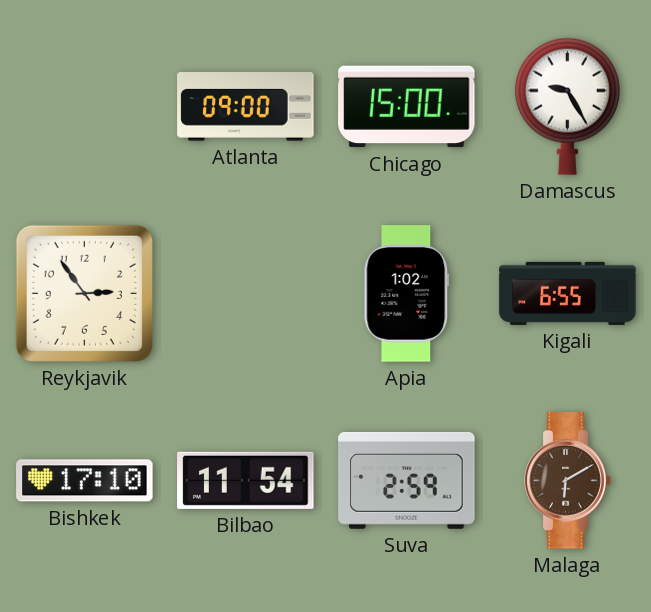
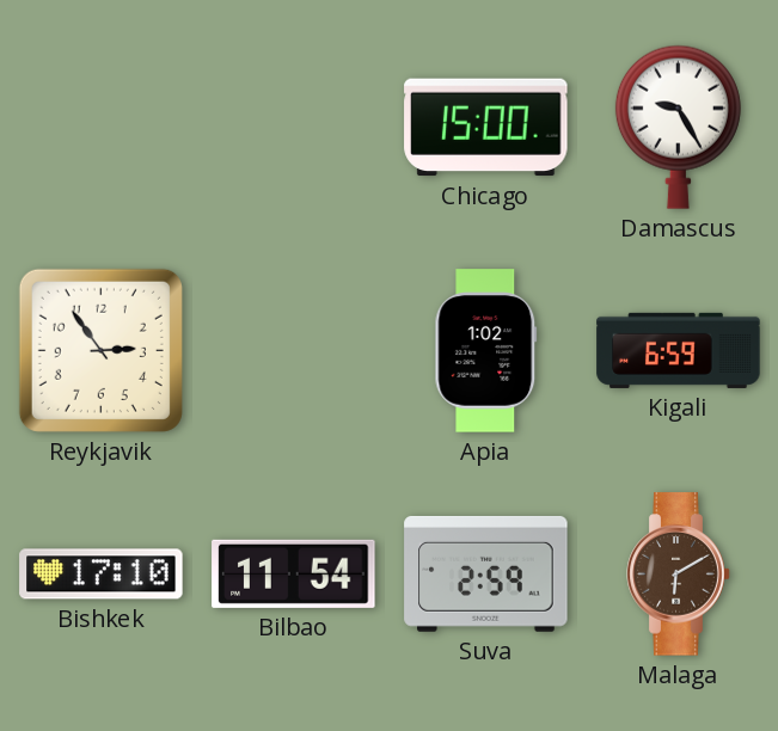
Atlanta: 09:00 -> none (246, 107)
Kigali: 6:55 -> 6:59 (679, 350)
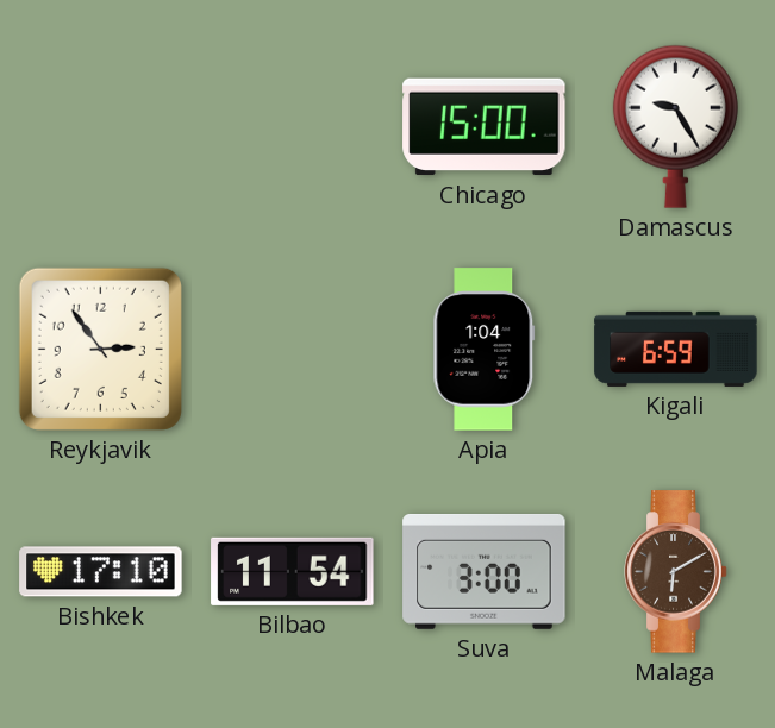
Apia: 1:02 -> 1:04 (485, 350)
Suva: 2:59 -> 3:00 (485, 571)
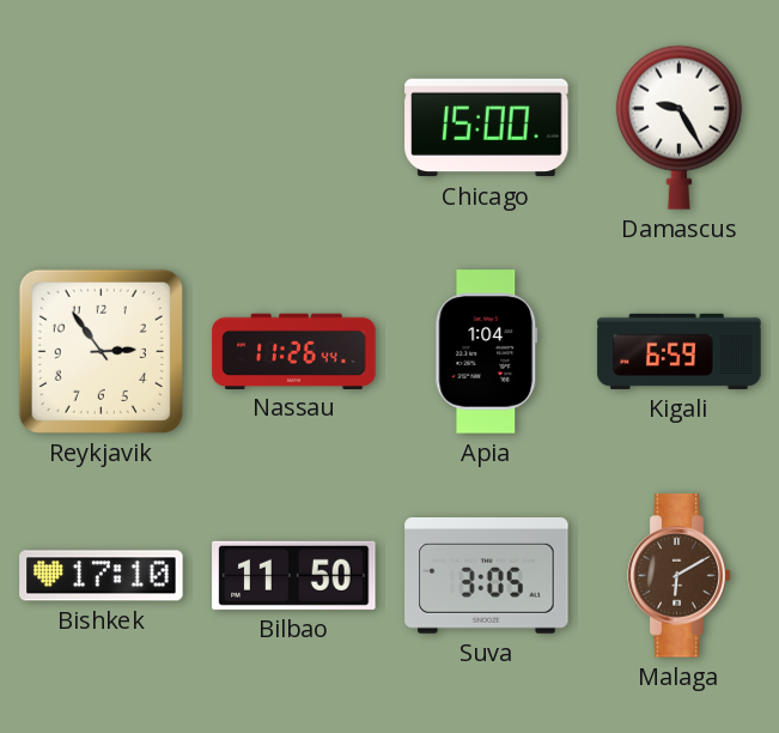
Nassau: none -> 11:26 (294, 351)
Bilbao: 11:54 -> 11:50 (294, 575)
Suva: 3:00 -> 3:05 (487, 575)
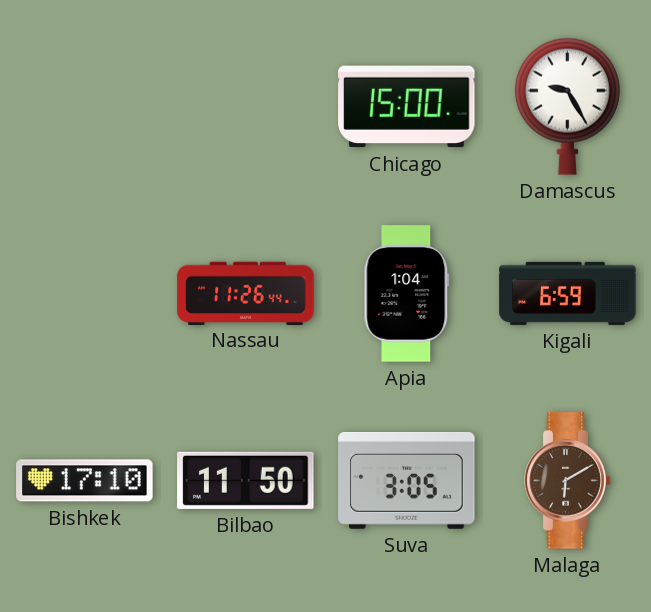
Reykjavik: 2:54 -> none (101, 351)
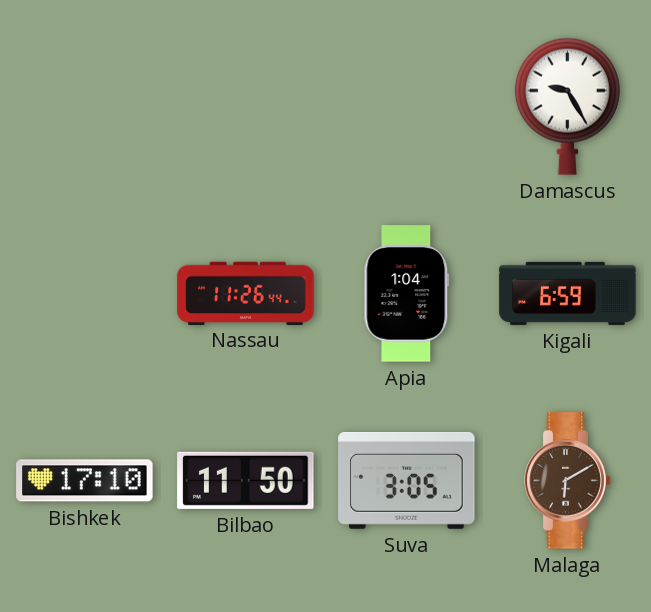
Chicago: 15:00 -> none (407, 107)
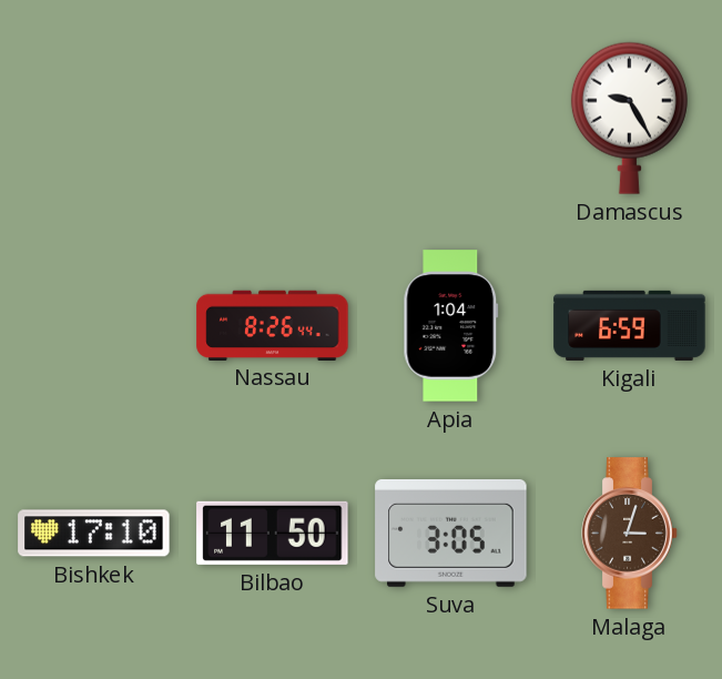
Nassau: 11:26 -> 8:26 (273, 325)
Malaga: 6:10 -> 3:03 (630, 534)
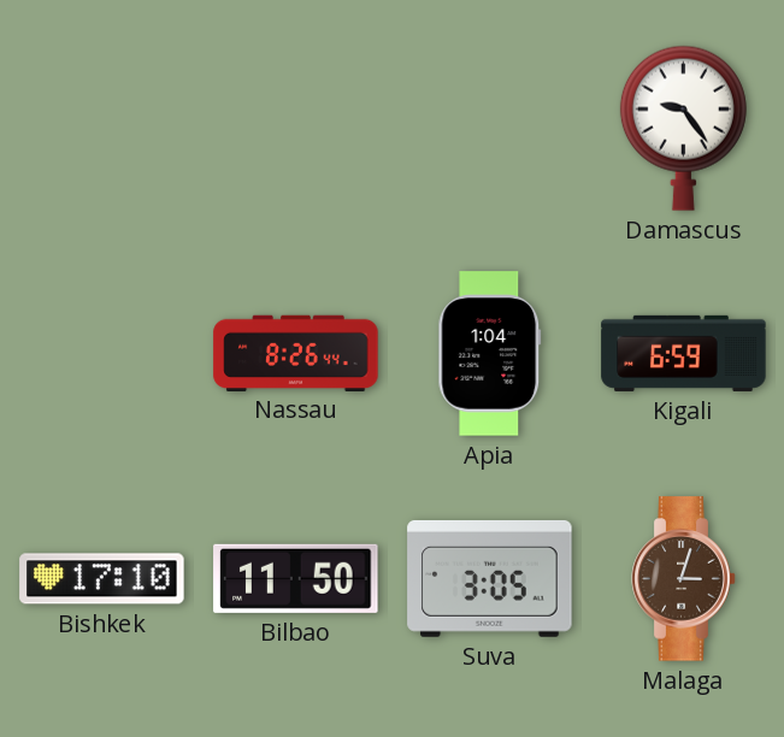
Damascus: 9:25 -> 9:24 (683, 128)
